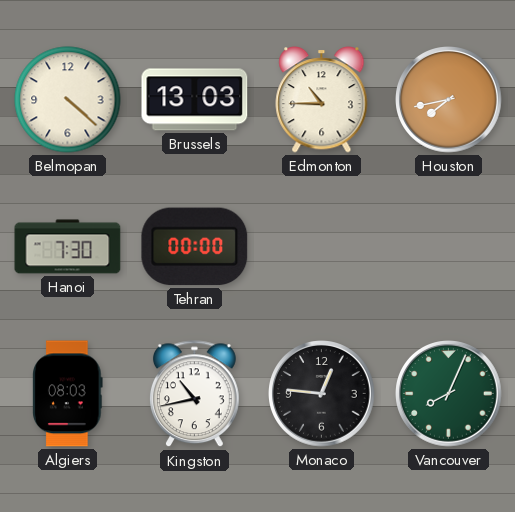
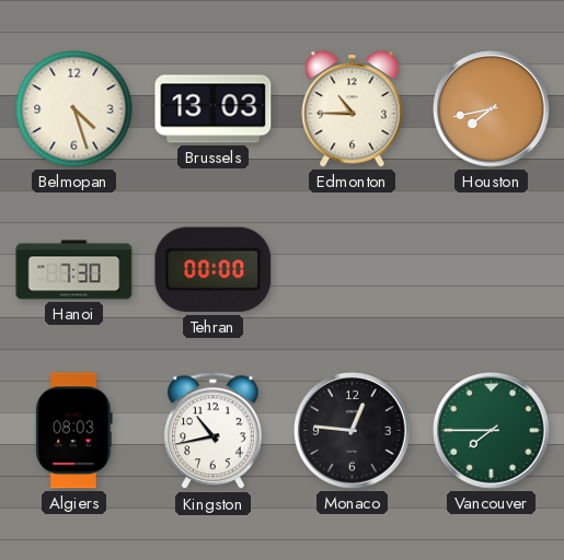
Belmopan: 4:22 -> 4:27 (74, 109)
Vancouver: 8:04 -> 7:45 (492, 431)
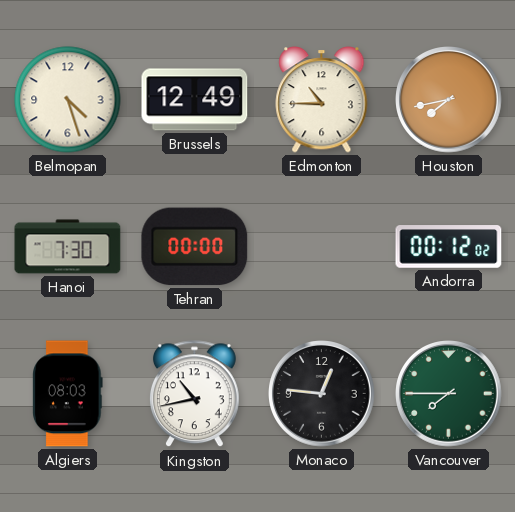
Brussels: 13:03 -> 12:49 (195, 100)
Andorra: none -> 00:12 (449, 247)
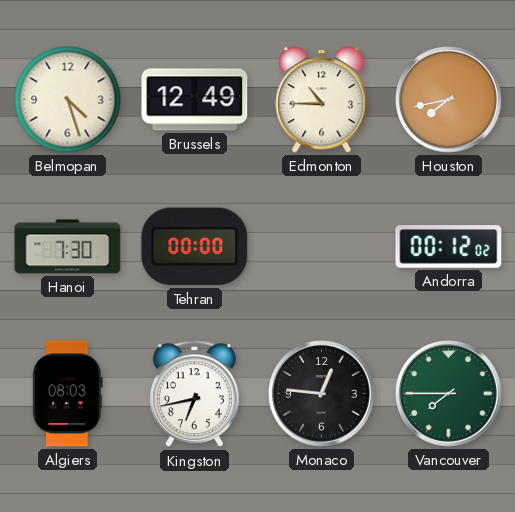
Kingston: 10:43 -> 6:43 (194, 394)
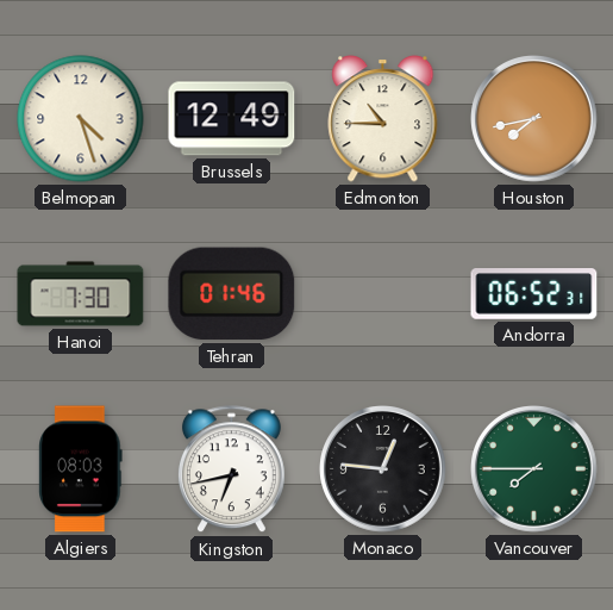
Tehran: 00:00 -> 01:46 (232, 294)
Andorra: 00:12 -> 06:52 (534, 294)
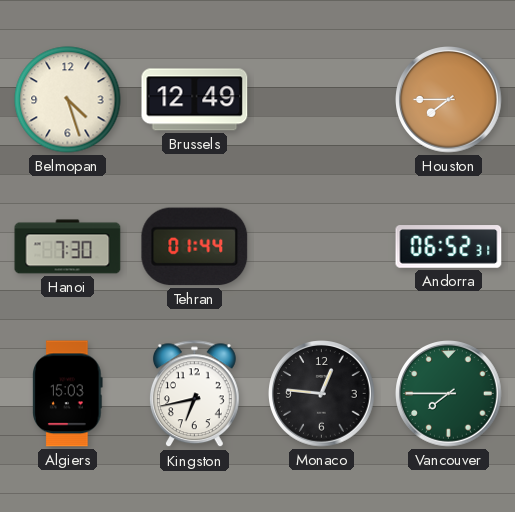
Edmonton: 10:45 -> none (383, 119)
Houston: 7:43 -> 7:45 (449, 100)
Tehran: 01:46 -> 01:44 (195, 247)
Algiers: 08:03 -> 15:03 (68, 394)
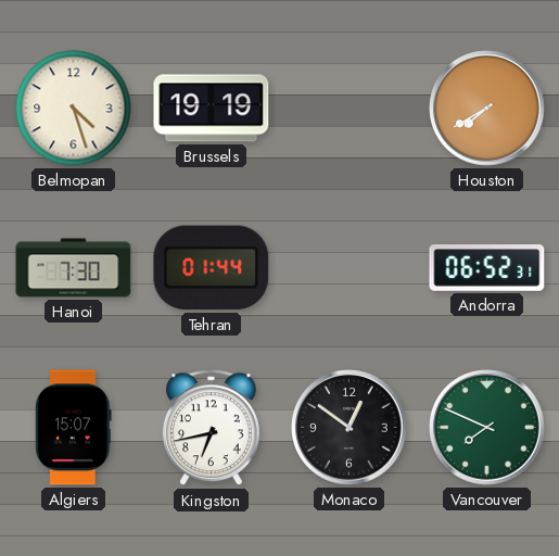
Brussels: 12:49 -> 19:19 (212, 109)
Houston: 7:45 -> 7:40 (487, 109)
Algiers: 15:03 -> 15:07 (74, 428)
Monaco: 12:46 -> 12:51 (350, 428)
Vancouver: 7:45 -> 7:49 (487, 428)
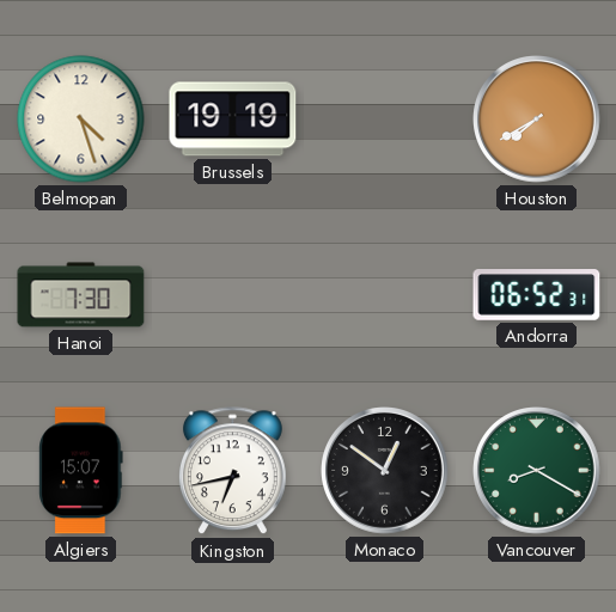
Tehran: 01:44 -> none (212, 268)
Vancouver: 7:49 -> 8:20 (537, 471)
